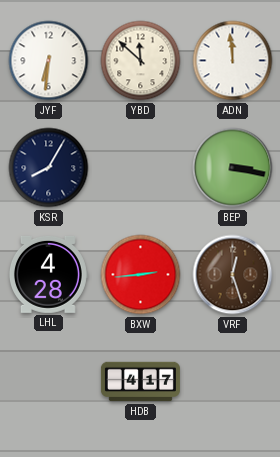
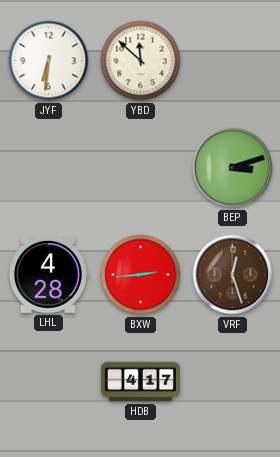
ADN: 11:59 -> none (233, 61)
KSR: 8:05 -> none (49, 168)
BEP: 3:17 -> 3:12 (233, 168)
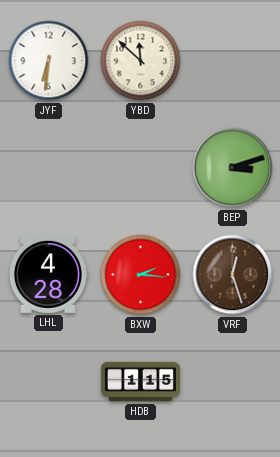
BXW: 2:44 -> 2:16 (141, 275)
HDB: 4:17 -> 1:15 (140, 382)
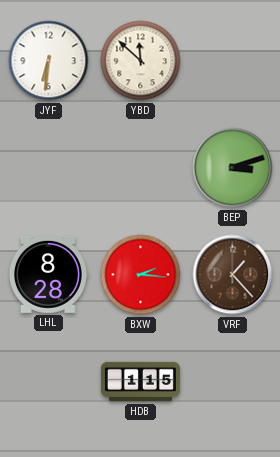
LHL: 4:28 -> 8:28 (48, 274)
VRF: 12:27 -> 1:23 (233, 275)
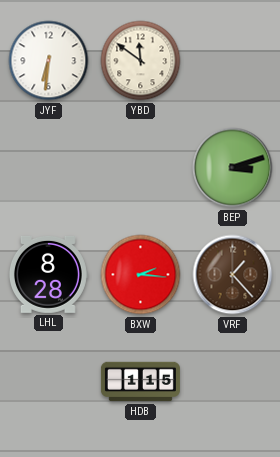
YBD: 11:52 -> 11:51 (141, 61)
